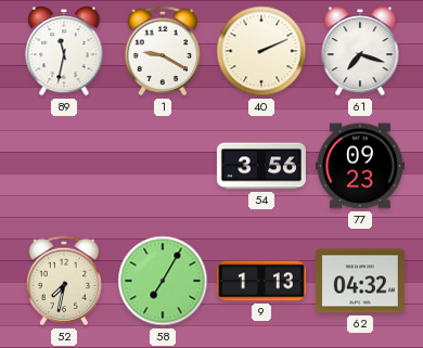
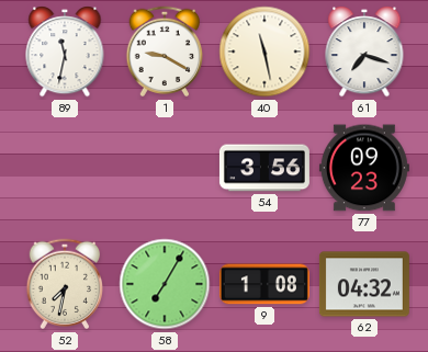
40: 2:11 -> 11:28 (264, 52)
9: 1:13 -> 1:08 (264, 284)
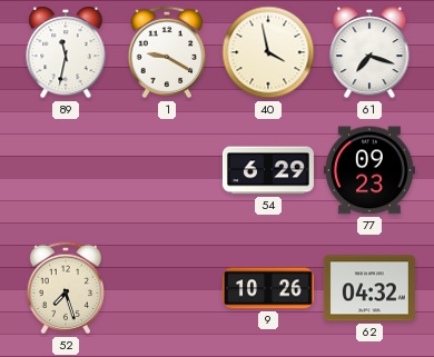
40: 11:28 -> 3:58 (268, 52)
54: 3:56 -> 6:29 (268, 170)
52: 7:32 -> 7:27 (66, 288)
58: 7:05 -> none (165, 284)
9: 1:08 -> 10:26 (268, 288)
